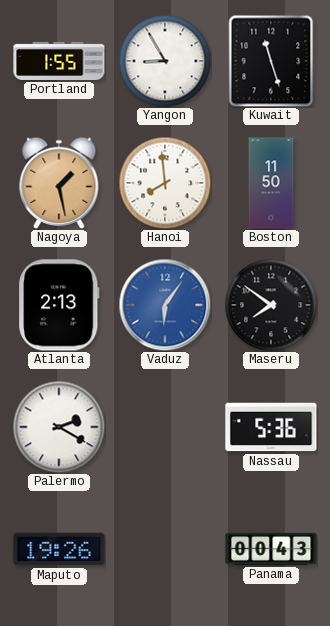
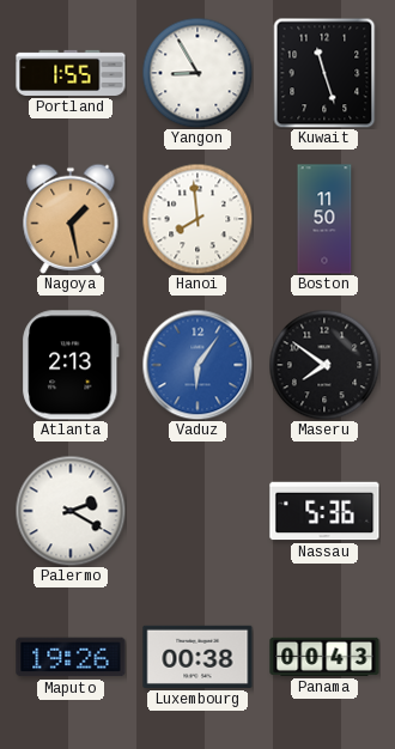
Luxembourg: none -> 00:38 (197, 657)
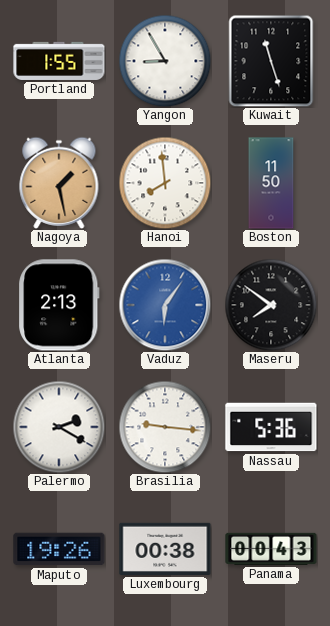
Brasilia: none -> 9:16 (165, 427)
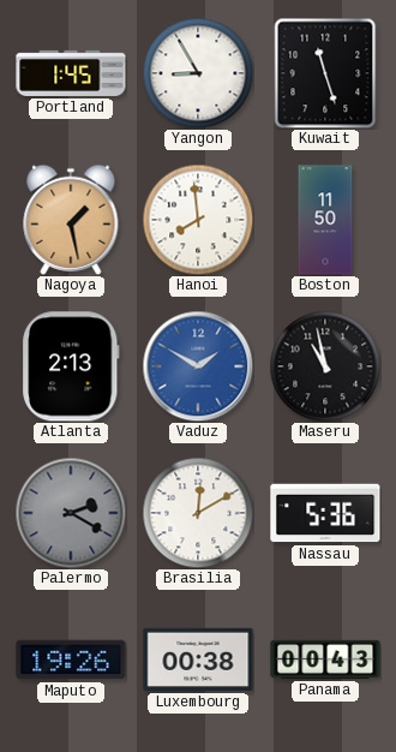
Portland: 1:55 -> 1:45 (71, 73)
Vaduz: 6:06 -> 1:50 (198, 366)
Maseru: 7:51 -> 10:58 (325, 366)
Palermo dial: white -> grey (71, 513)
Brasilia: 9:16 -> 12:10 (198, 513)
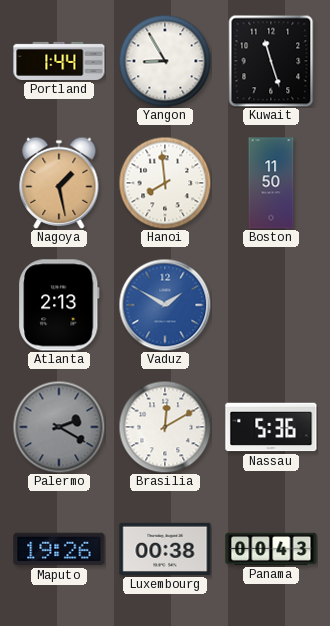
Portland: 1:45 -> 1:44 (59, 61)
Maseru: 10:58 -> none (325, 366)
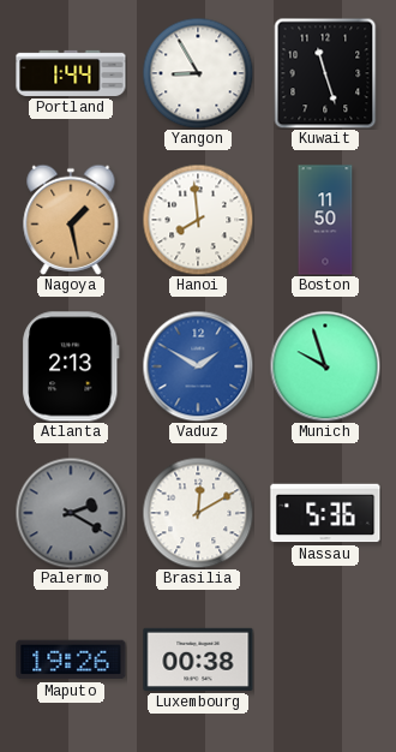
Munich: none -> 9:57 (325, 366)
Panama: 00:43 -> none (271, 549)
